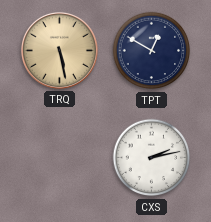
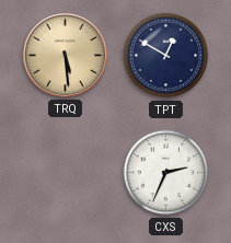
TRQ: 5:28 -> 5:29 (65, 55)
CXS: 2:13 -> 2:34 (166, 173)
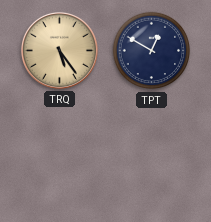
TRQ: 5:29 -> 5:24 (59, 50)
CXS: 2:34 -> none (166, 173)
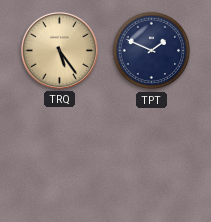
TPT: 12:50 -> 1:49 (152, 51)
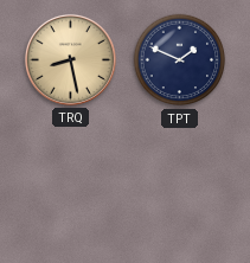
TRQ: 5:24 -> 8:28 (70, 59)
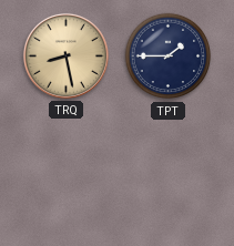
TPT: 1:49 -> 1:45 (169, 57)
